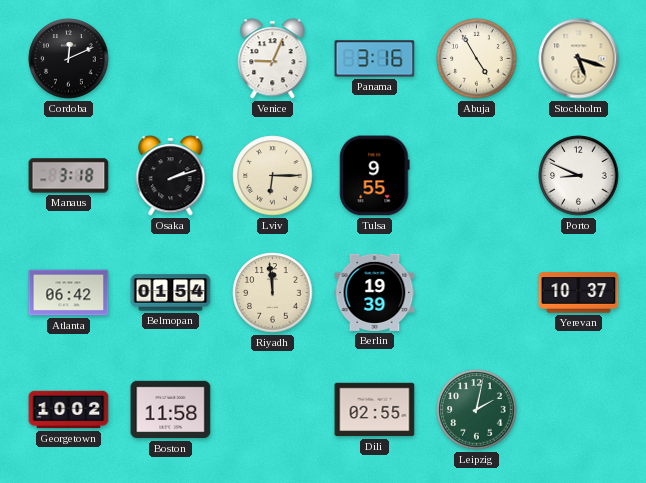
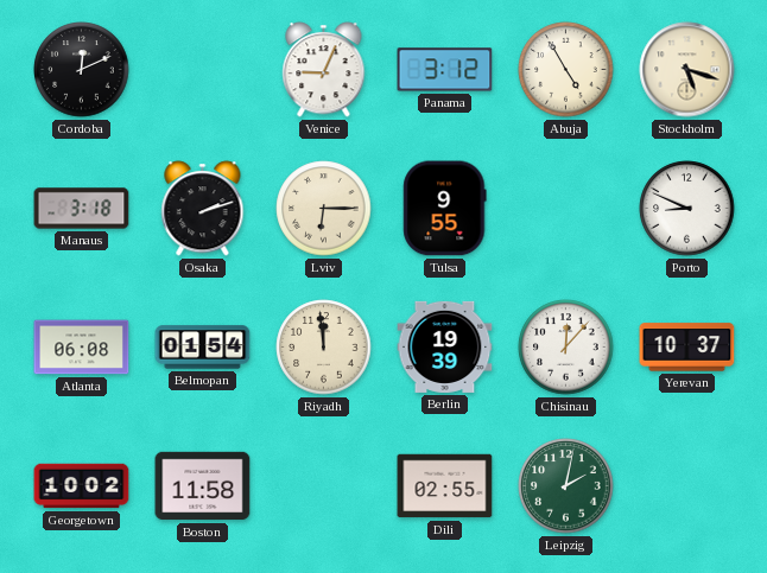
Panama: 3:16 -> 3:12 (445, 70)
Atlanta: 06:42 -> 06:08 (82, 348)
Chisinau: none -> 12:07 (566, 348)
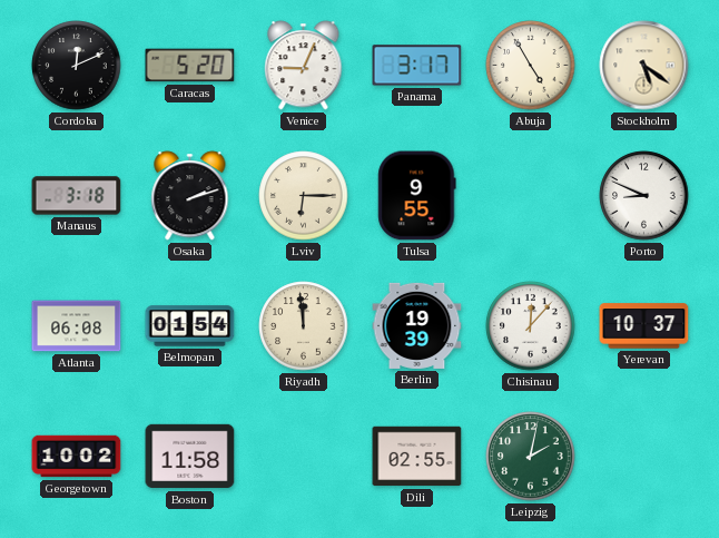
Caracas: none -> 5:20 (190, 66)
Panama: 3:12 -> 3:17 (417, 66)
Stockholm: 5:18 -> 5:21 (644, 66)
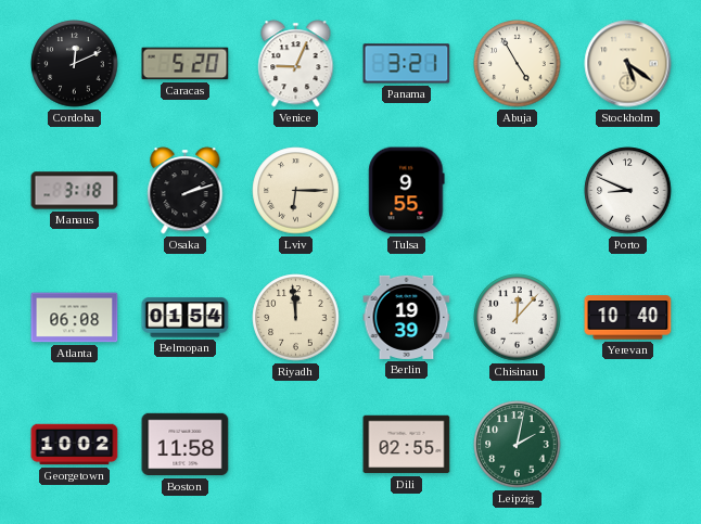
Panama: 3:17 -> 3:21 (407, 64)
Yerevan: 10:37 -> 10:40 (628, 318)
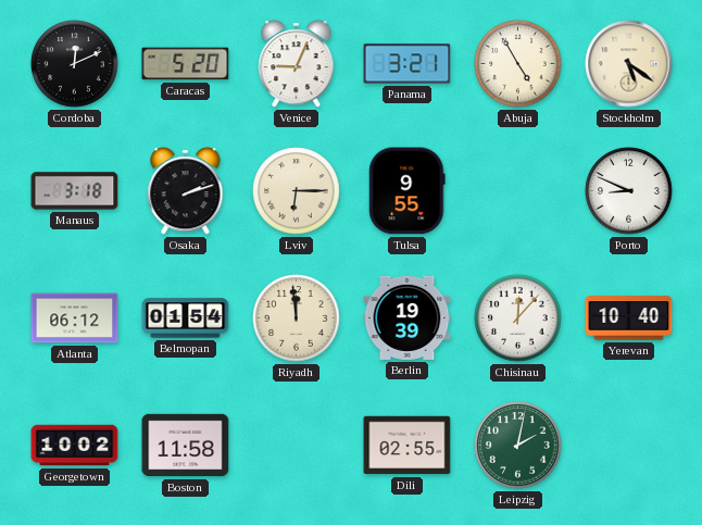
Atlanta: 06:08 -> 06:12 (75, 318)
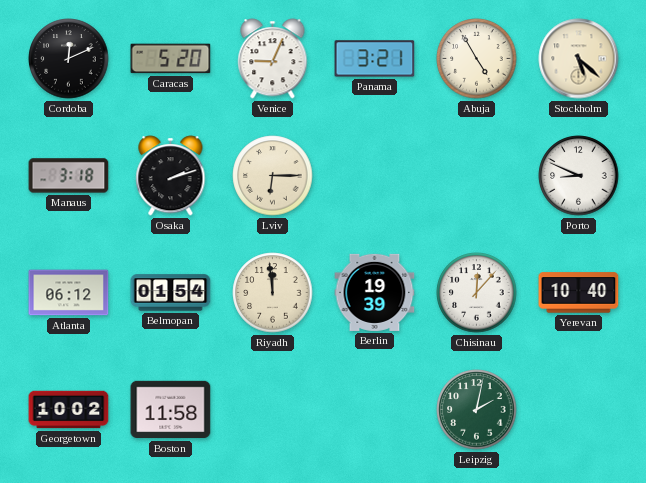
Stockholm: 5:21 -> 5:22 (579, 59)
Tulsa: 9:55 -> none (408, 191)
Dili: 02:55 -> none (408, 446)
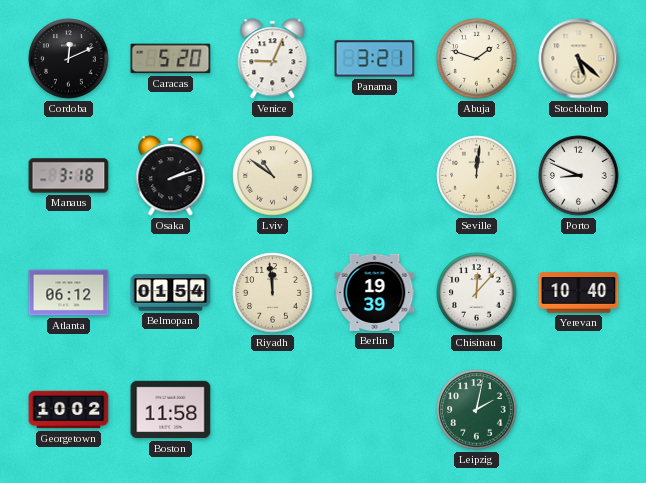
Abuja: 4:55 -> 1:48 (477, 59)
Lviv: 6:15 -> 10:51 (273, 176)
Seville: none -> 12:01 (477, 176)
